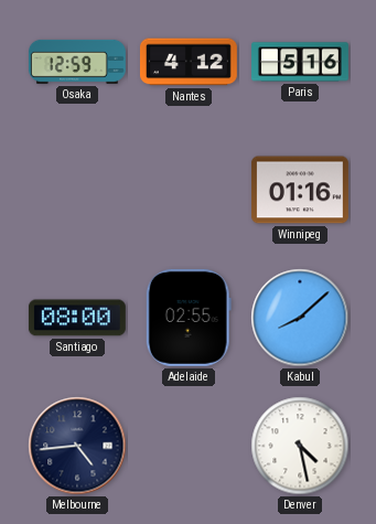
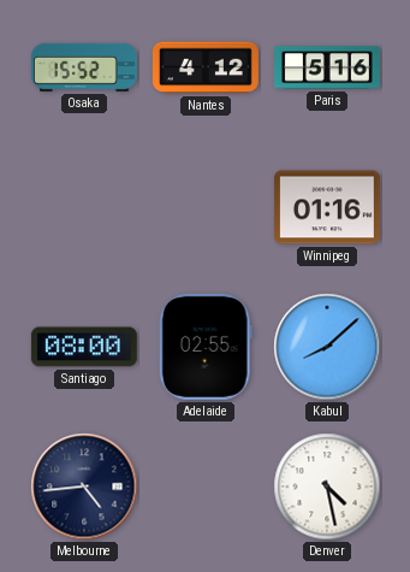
Osaka: 12:59 -> 15:52 (84, 67)
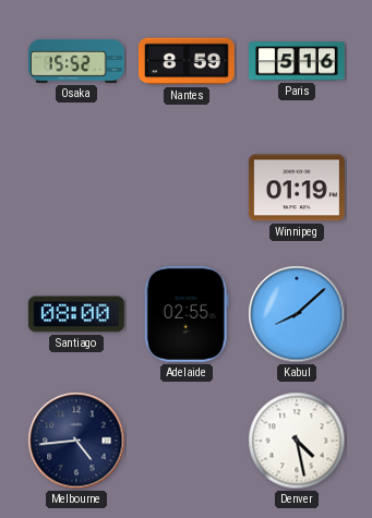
Nantes: 4:12 -> 8:59 (187, 61)
Winnipeg: 01:16 -> 01:19 (297, 188)
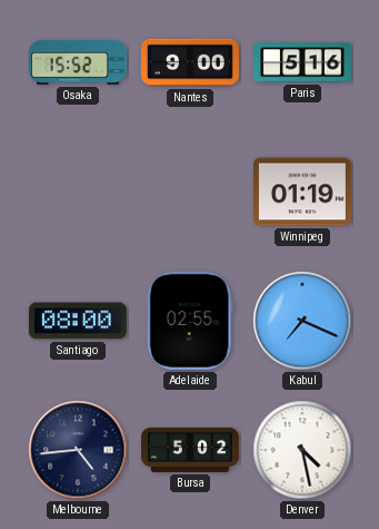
Nantes: 8:59 -> 9:00 (190, 62)
Kabul: 8:08 -> 7:19 (302, 321)
Bursa: none -> 5:02 (191, 450)
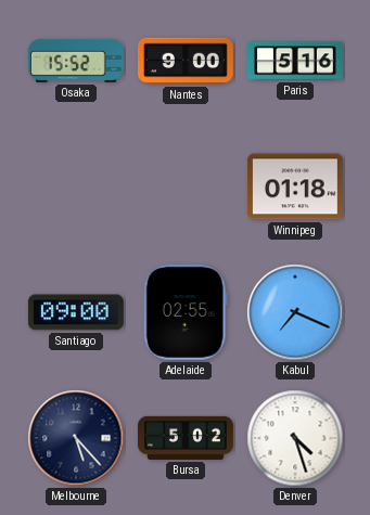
Winnipeg: 01:19 -> 01:18 (295, 186)
Santiago: 08:00 -> 09:00 (76, 312)
Melbourne: 4:44 -> 5:23 (76, 438)
Denver: 4:28 -> 4:27 (295, 438)
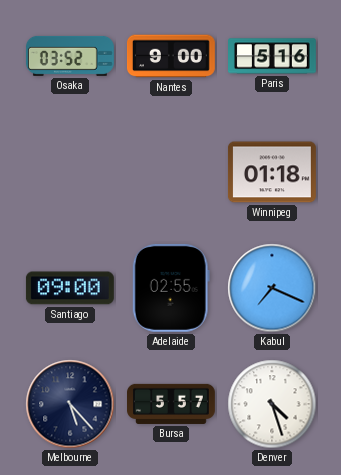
Osaka: 15:52 -> 03:52 (70, 56)
Bursa: 5:02 -> 5:57 (172, 404)
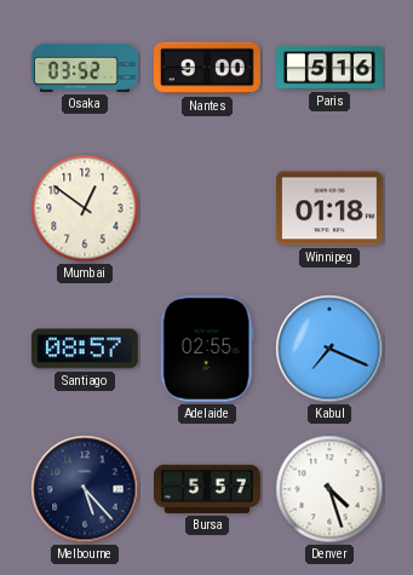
Mumbai: none -> 12:51 (85, 208)
Santiago: 09:00 -> 08:57 (85, 349)
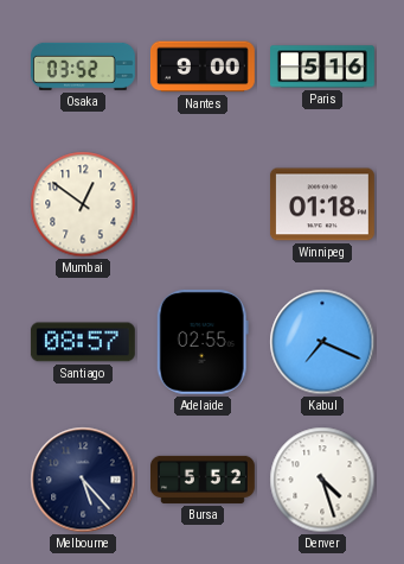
Bursa: 5:57 -> 5:52 (204, 480)
